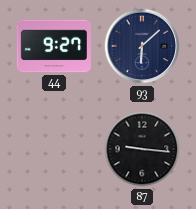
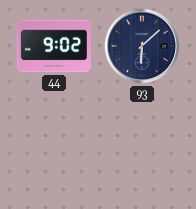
44: 9:27 -> 9:02 (54, 46)
87: 9:16 -> none (142, 149)
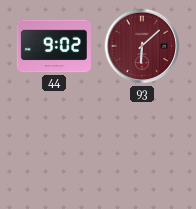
93 dial: navy -> burgundy (142, 46)
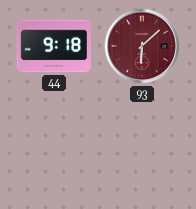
44: 9:02 -> 9:18 (54, 46)
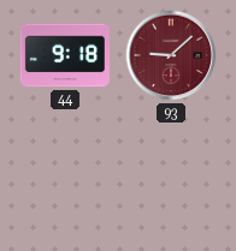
93: 6:08 -> 9:08 (171, 55)
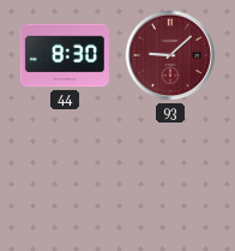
44: 9:18 -> 8:30 (65, 55)
